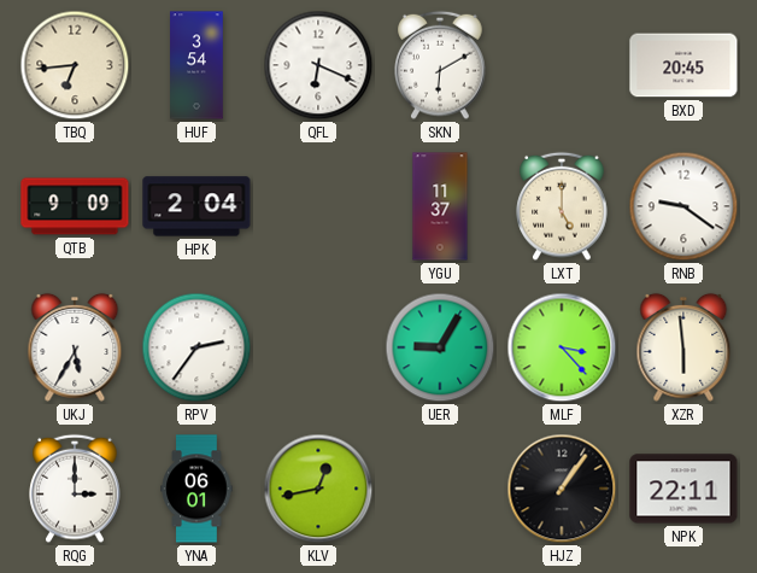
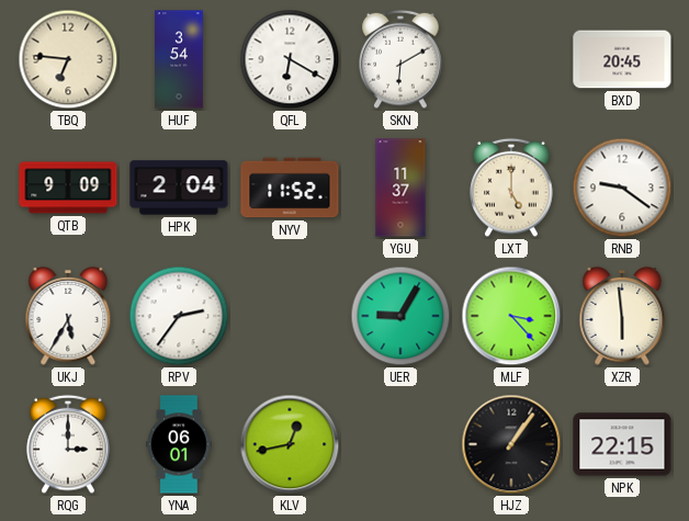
TBQ: 6:44 -> 6:46 (68, 59)
QFL: 6:19 -> 6:20 (290, 59)
NYV: none -> 11:52 (290, 188)
NPK: 22:11 -> 22:15 (622, 444)
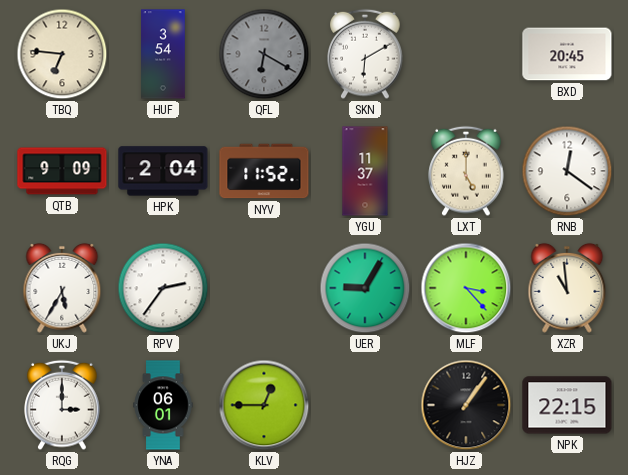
QFL dial: white -> grey (264, 54)
RNB: 9:21 -> 12:21 (567, 171)
XZR: 5:59 -> 10:59 (567, 288)
KLV: 12:43 -> 12:45 (264, 405)
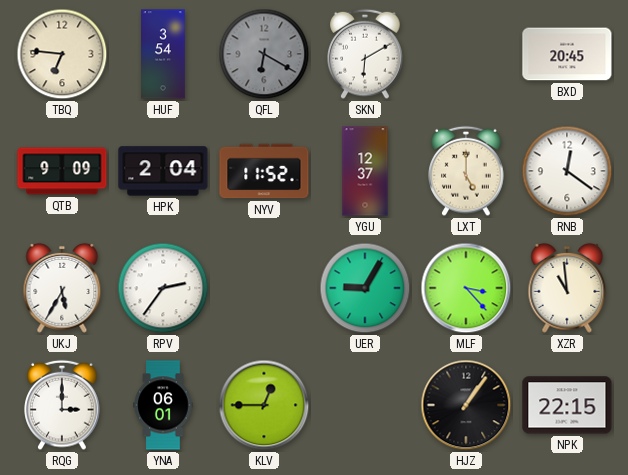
YGU: 11:37 -> 12:37 (365, 171)
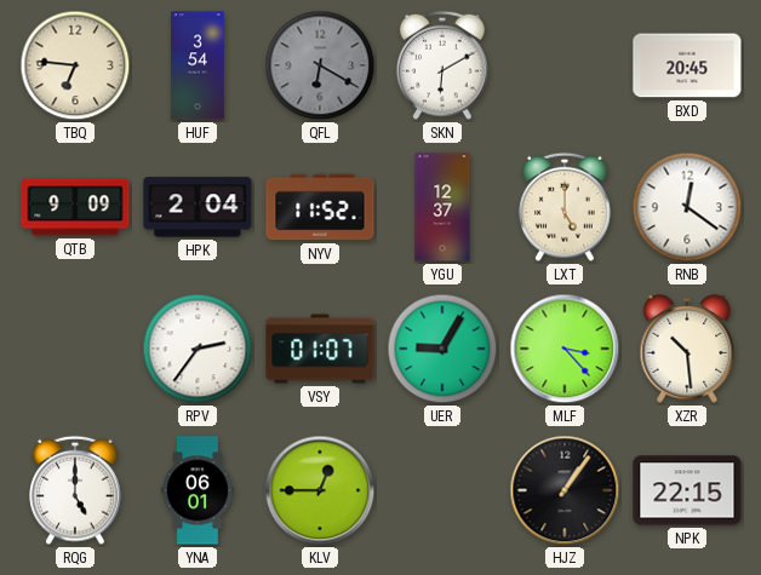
UKJ: 5:35 -> none (62, 288)
VSY: none -> 01:07 (320, 349)
XZR: 10:59 -> 10:29 (687, 349)
RQG: 3:00 -> 5:00 (75, 490)
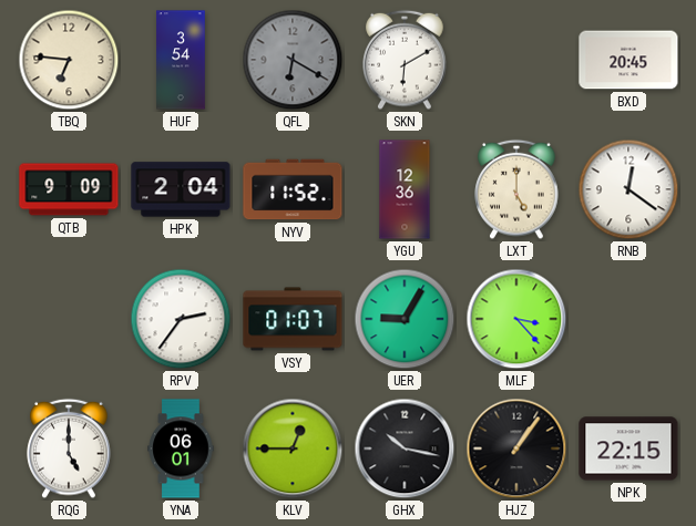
YGU: 12:37 -> 12:36 (405, 189)
XZR: 10:29 -> none (687, 349)
GHX: none -> 10:17 (405, 448)
